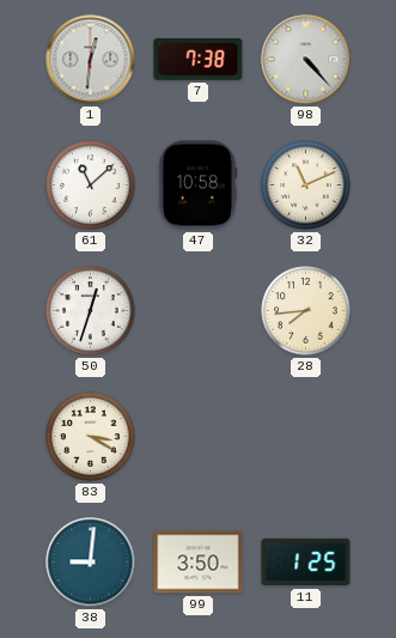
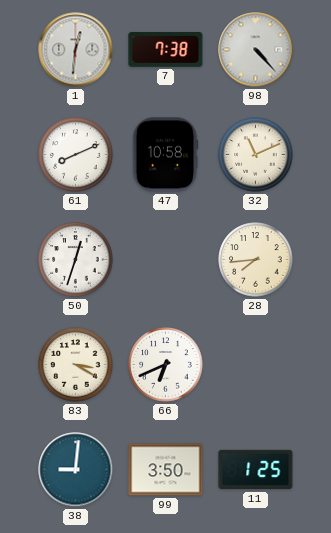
61: 11:08 -> 8:11 (76, 155)
66: none -> 6:41 (166, 365)
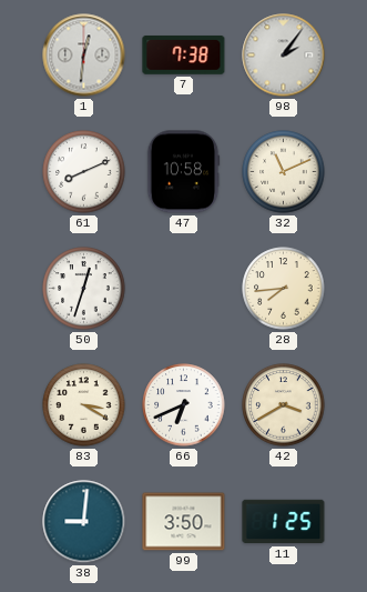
98: 4:23 -> 2:06 (284, 56)
42: none -> 3:40 (284, 405)
